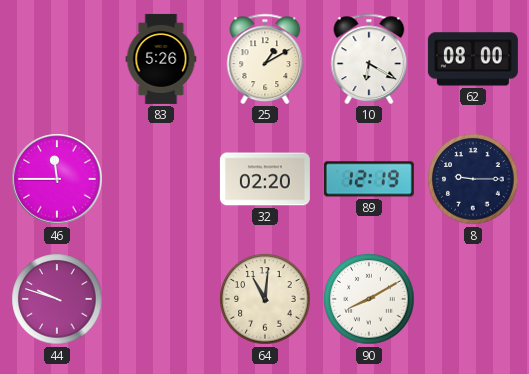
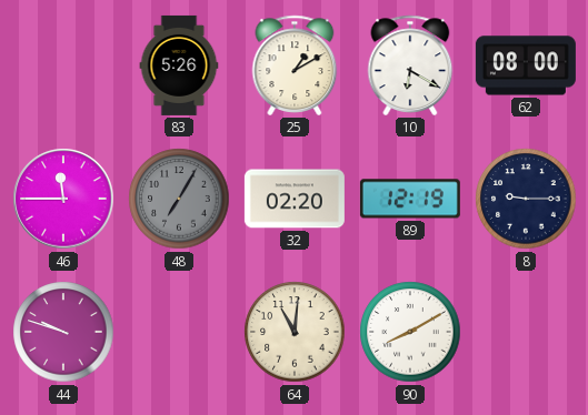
48: none -> 7:05 (179, 199)
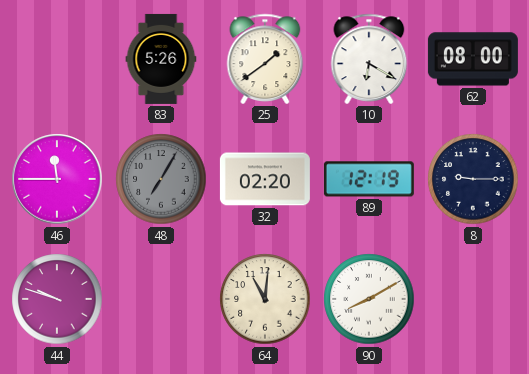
25: 1:10 -> 1:39 (265, 59)
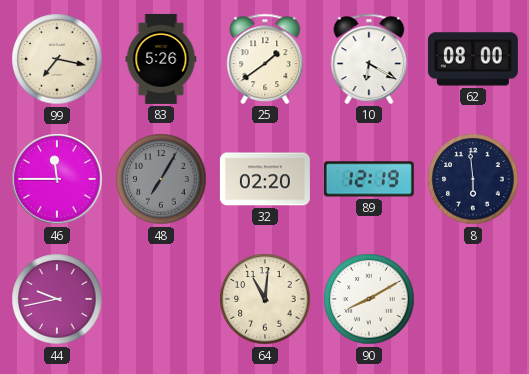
99: none -> 7:17 (57, 59)
8: 9:15 -> 5:59 (473, 179)
44: 9:48 -> 9:43 (57, 299)
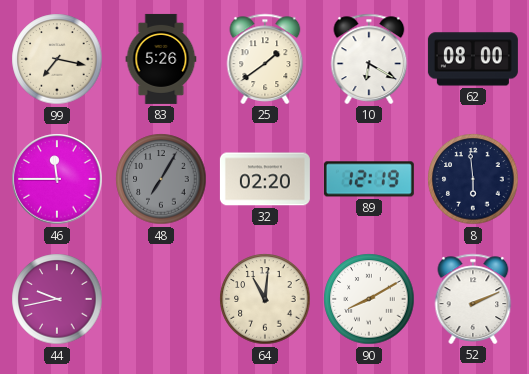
52: none -> 2:11 (473, 299)
